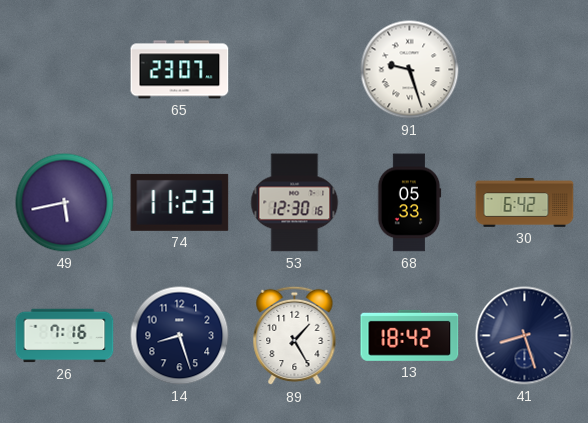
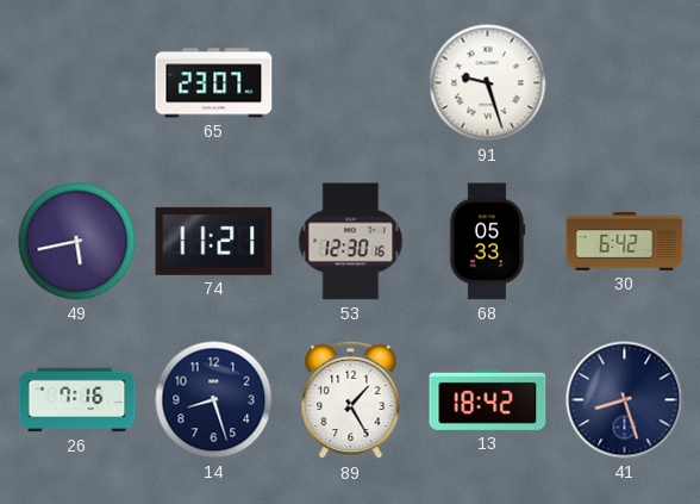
74: 11:23 -> 11:21 (214, 241)
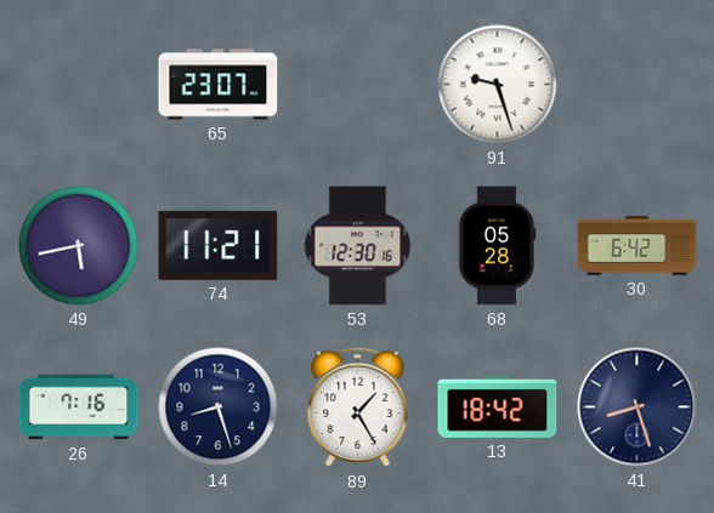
68: 05:33 -> 05:28 (497, 246)
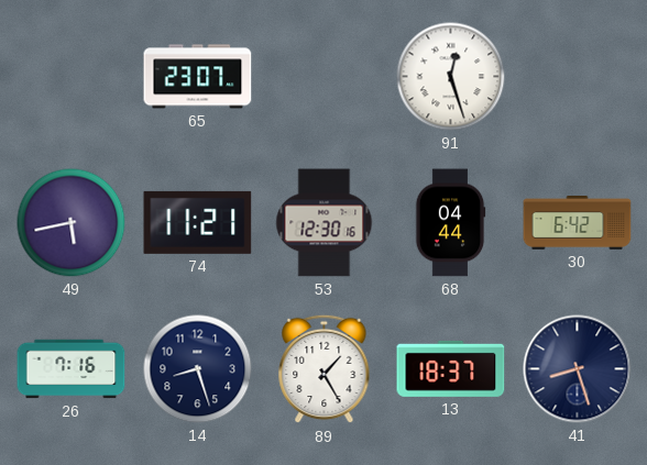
91: 9:27 -> 12:27 (451, 77)
68: 05:28 -> 04:44 (450, 223)
13: 18:42 -> 18:37 (451, 368)
